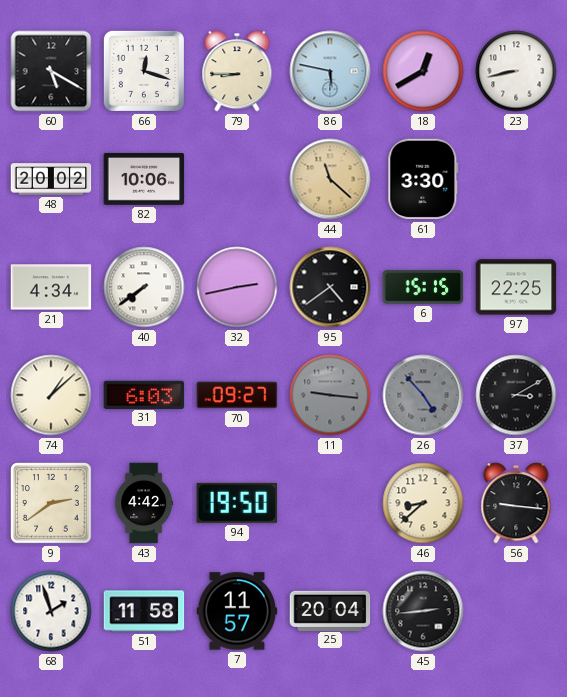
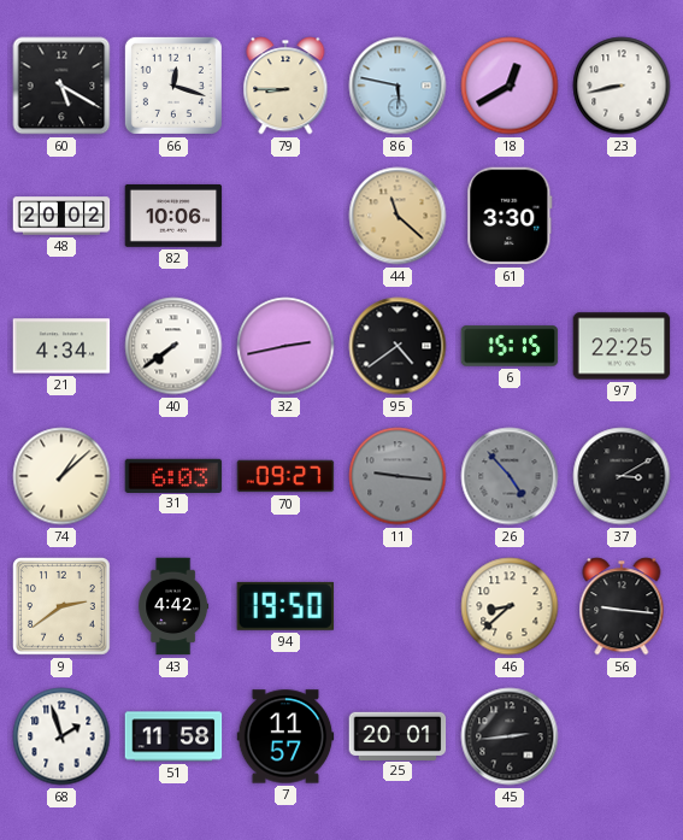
25: 20:04 -> 20:01 (398, 735)
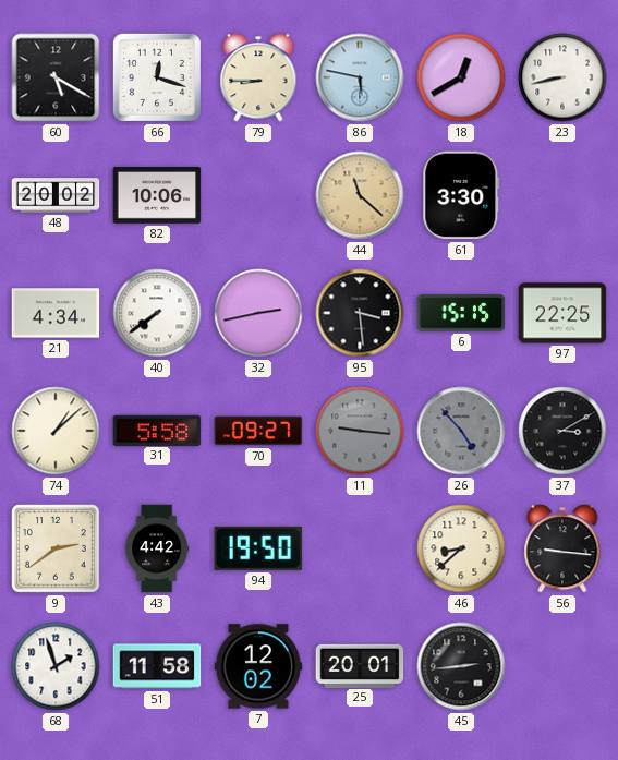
95: 4:39 -> 3:29 (360, 313)
31: 6:03 -> 5:58 (157, 430)
7: 11:57 -> 12:02 (258, 666)
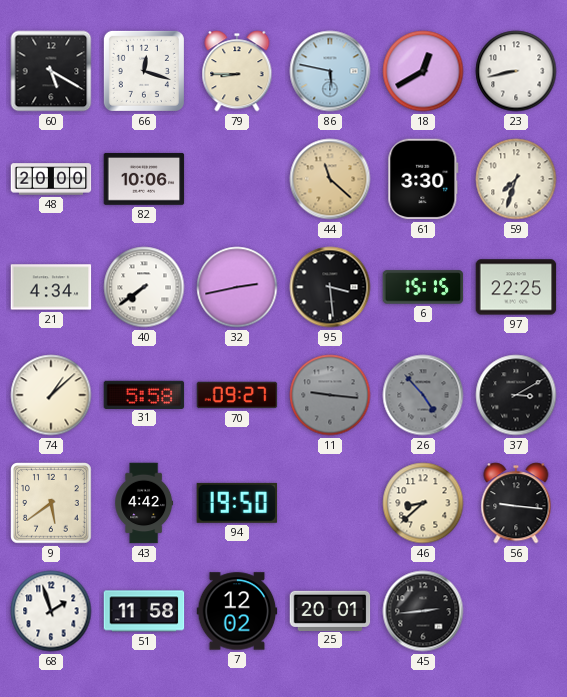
48: 20:02 -> 20:00 (51, 179)
59: none -> 7:33 (516, 179)
9: 2:39 -> 5:39 (52, 504)
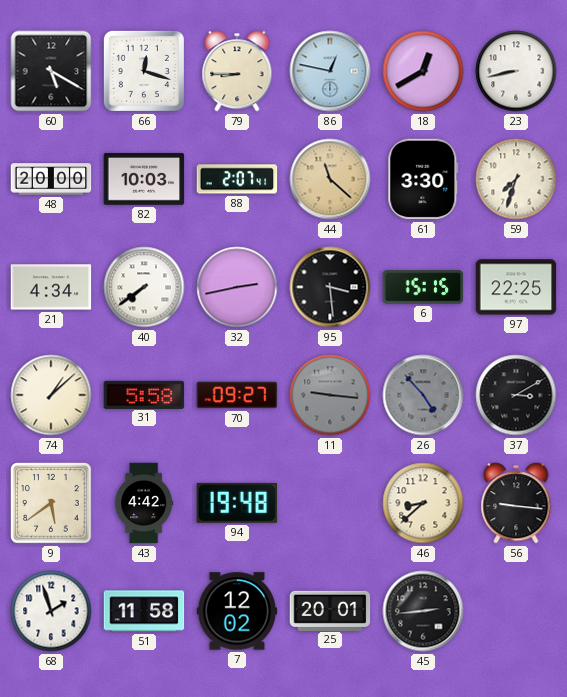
86: 5:47 -> 12:47 (330, 71)
82: 10:06 -> 10:03 (144, 179)
88: none -> 2:07 (237, 179)
94: 19:50 -> 19:48 (237, 503)
